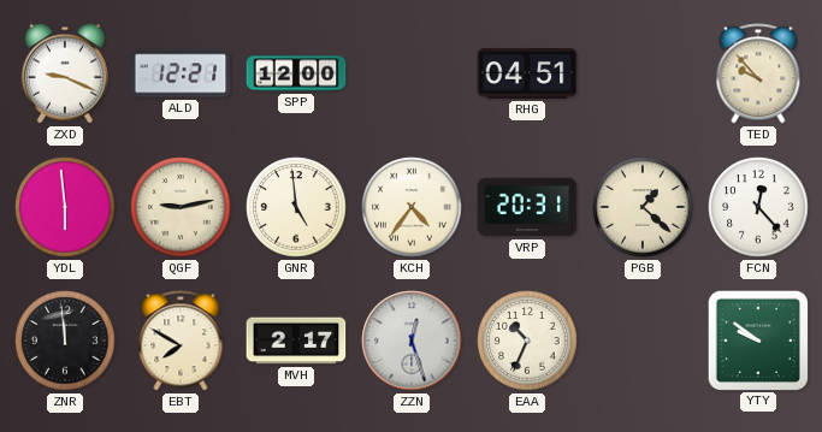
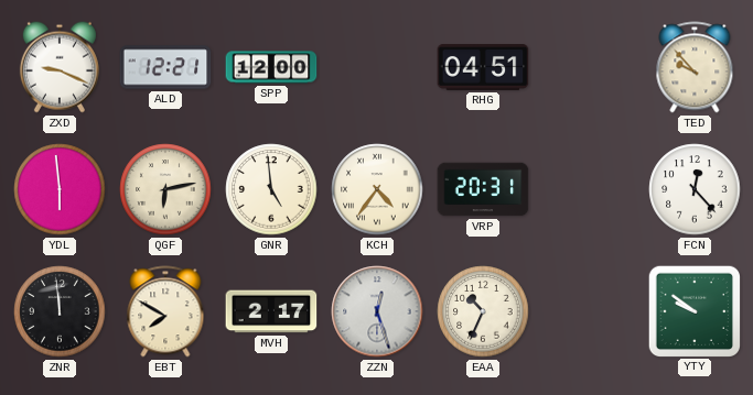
QGF: 9:13 -> 6:13 (165, 189)
PGB: 1:22 -> none (643, 207)
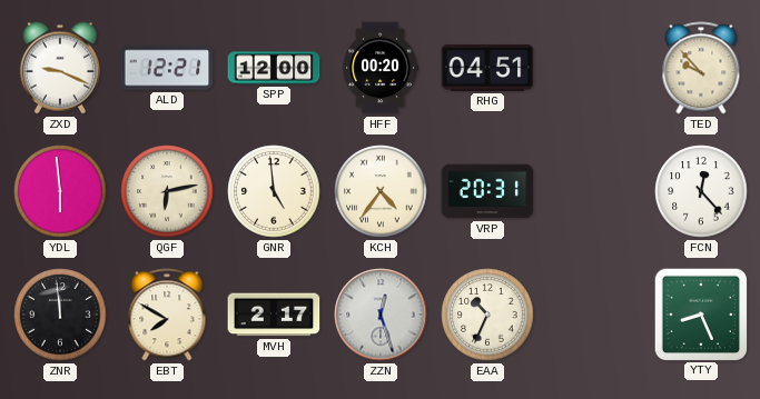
HFF: none -> 00:20 (379, 68)
YTY: 9:51 -> 8:26 (700, 313)
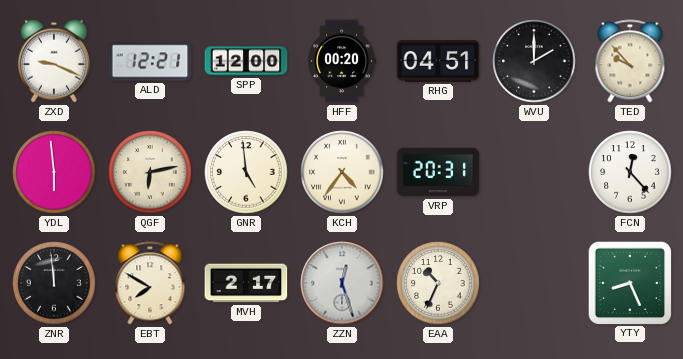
WVU: none -> 2:00 (534, 61)
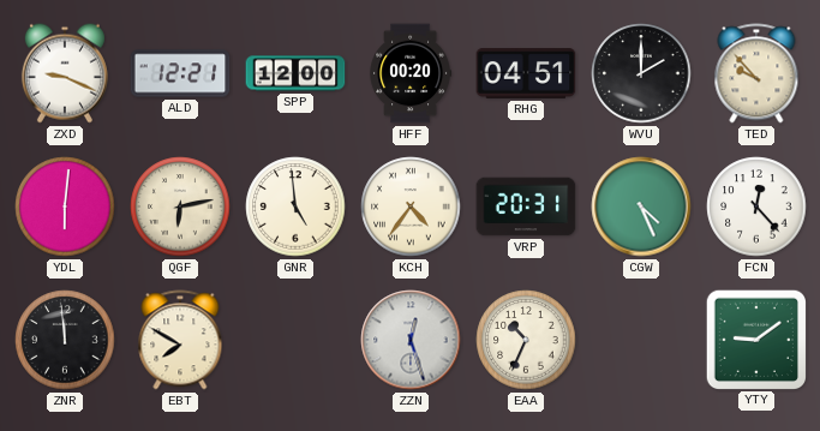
YDL: 5:59 -> 6:01 (65, 206)
CGW: none -> 4:26 (641, 206)
MVH: 2:17 -> none (246, 283)
YTY: 8:26 -> 9:09 (755, 339)
